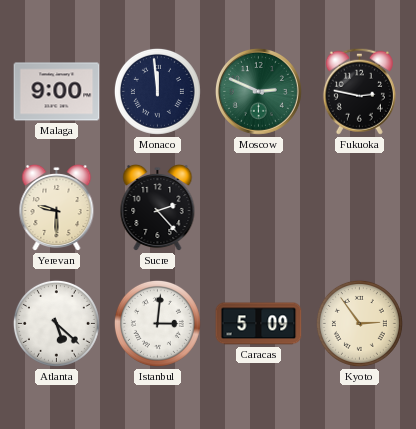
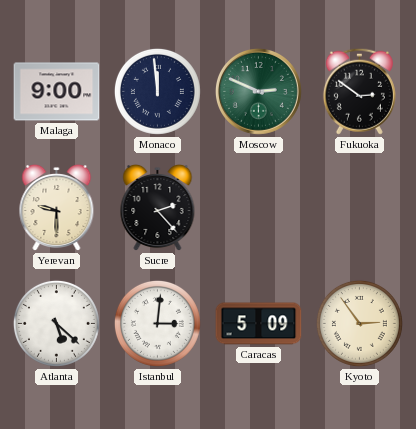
Fukuoka: 2:47 -> 2:51 (359, 91)
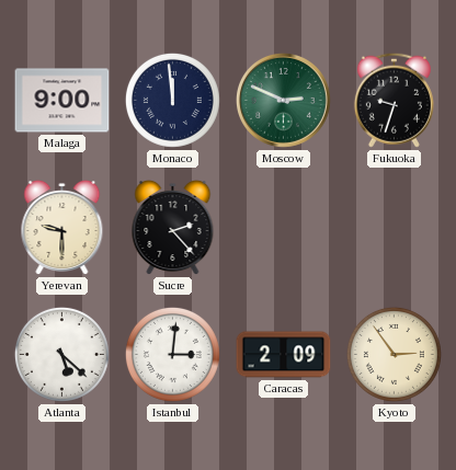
Fukuoka: 2:51 -> 9:33 (394, 100)
Caracas: 5:09 -> 2:09 (284, 355)
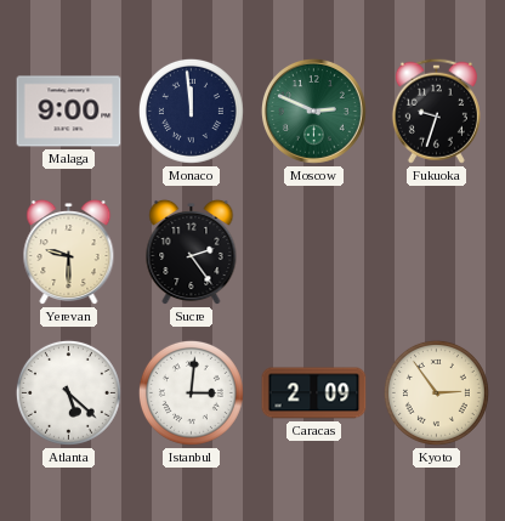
Sucre: 2:23 -> 2:24 (192, 253)
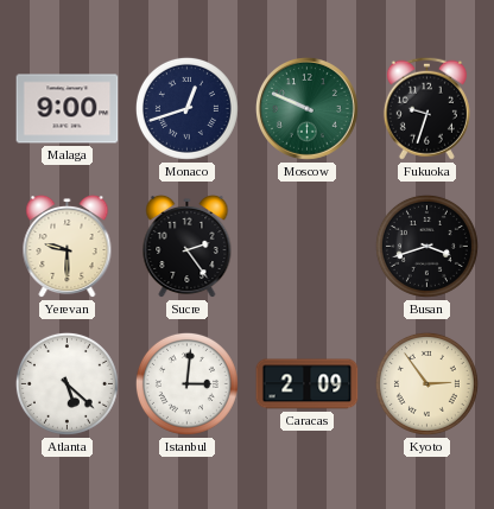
Monaco: 11:59 -> 12:42 (186, 108)
Moscow: 2:49 -> 9:49 (306, 108)
Busan: none -> 3:42 (426, 246)
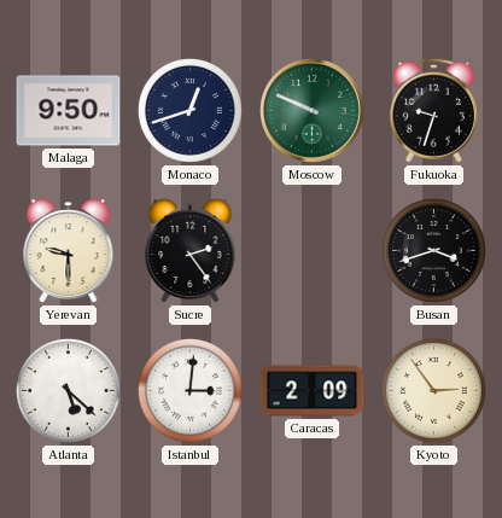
Malaga: 9:00 -> 9:50 (69, 111)
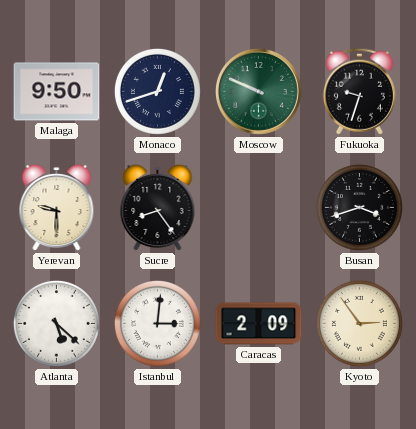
Sucre: 2:24 -> 8:24 (158, 208)
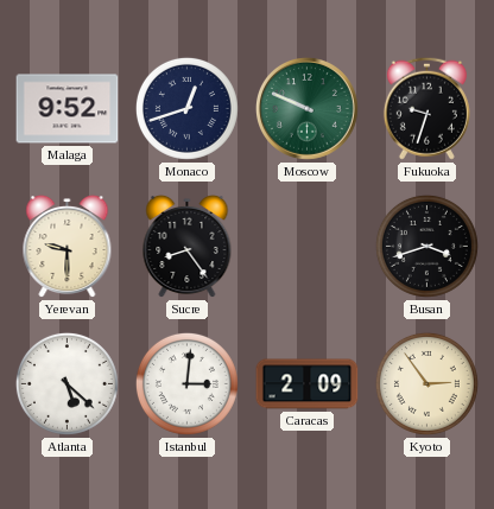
Malaga: 9:50 -> 9:52 (68, 109)
